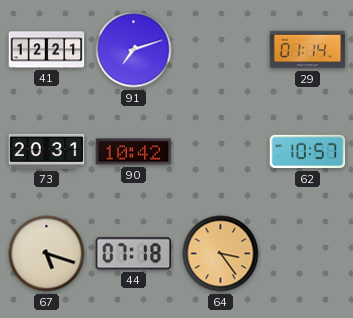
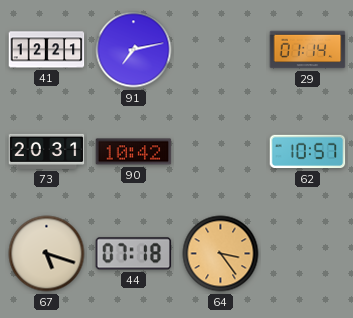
91: 7:12 -> 7:13 (134, 50)
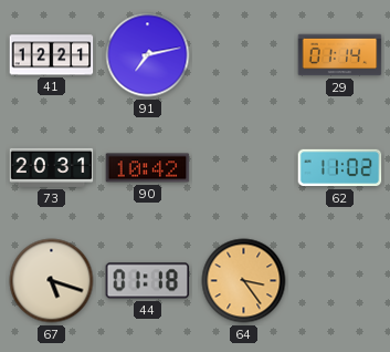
62: 10:57 -> 11:02 (340, 168)
44: 07:18 -> 01:18 (148, 281)
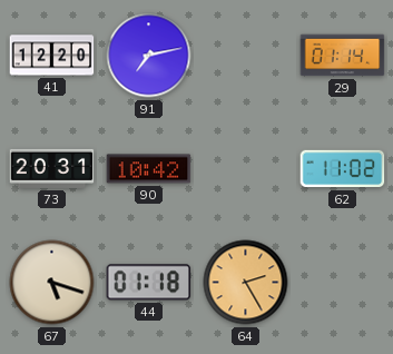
41: 12:21 -> 12:20 (52, 56)
64: 3:24 -> 2:25 (246, 283)
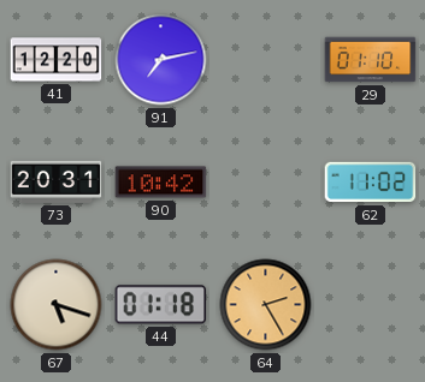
29: 01:14 -> 01:10 (371, 60)
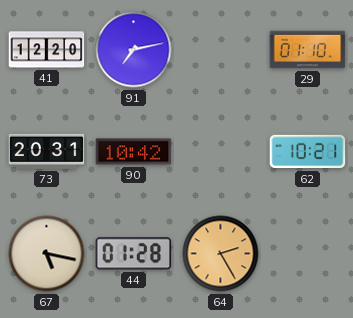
62: 11:02 -> 10:21 (308, 152)
67: 5:18 -> 5:17 (47, 254)
44: 01:18 -> 01:28 (134, 254)
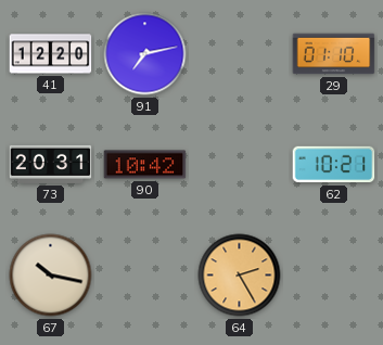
67: 5:17 -> 10:17 (51, 276)
44: 01:28 -> none (134, 254)
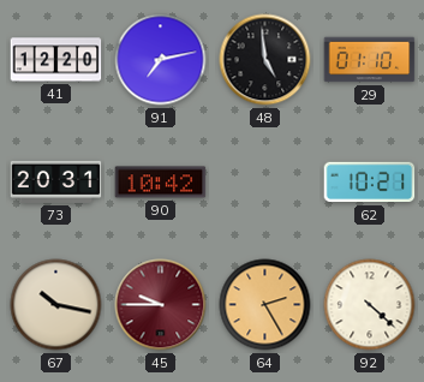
48: none -> 4:59 (265, 60)
45: none -> 9:45 (161, 305)
92: none -> 4:22 (370, 305)
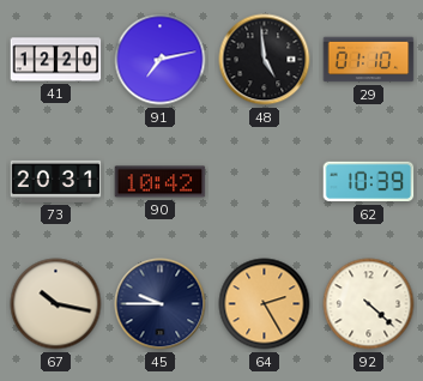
62: 10:21 -> 10:39 (369, 182)
45 dial: burgundy -> navy (161, 304)
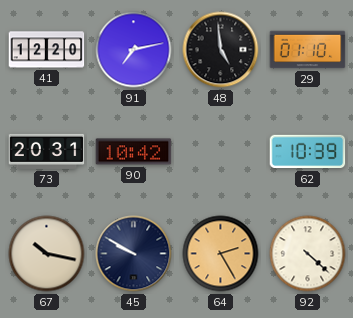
45: 9:45 -> 9:50 (134, 254)
